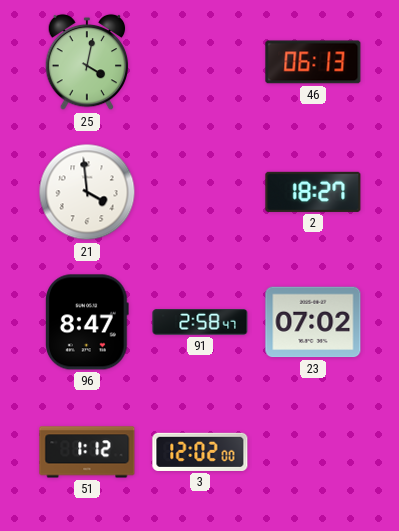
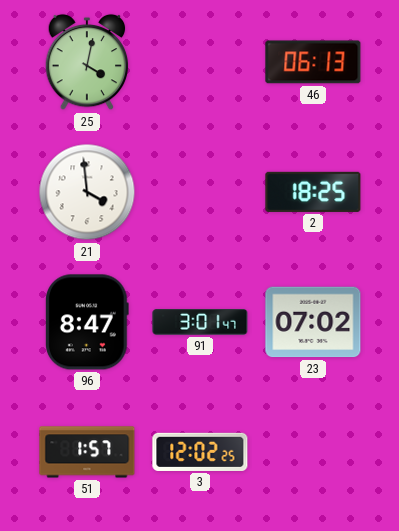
2: 18:27 -> 18:25 (313, 192)
91: 2:58 -> 3:01 (200, 323)
51: 1:12 -> 1:57 (87, 452)
3: 12:02:00 -> 12:02:25 (200, 452)
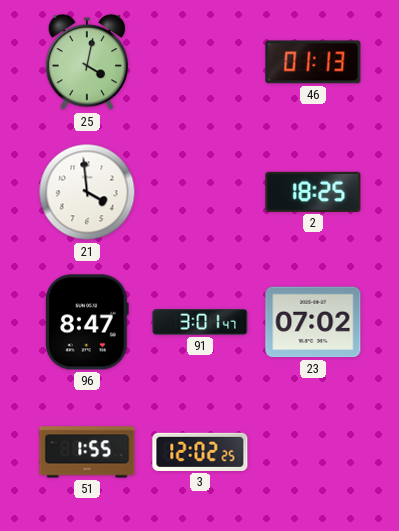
46: 06:13 -> 01:13 (313, 62)
51: 1:57 -> 1:55 (87, 452)
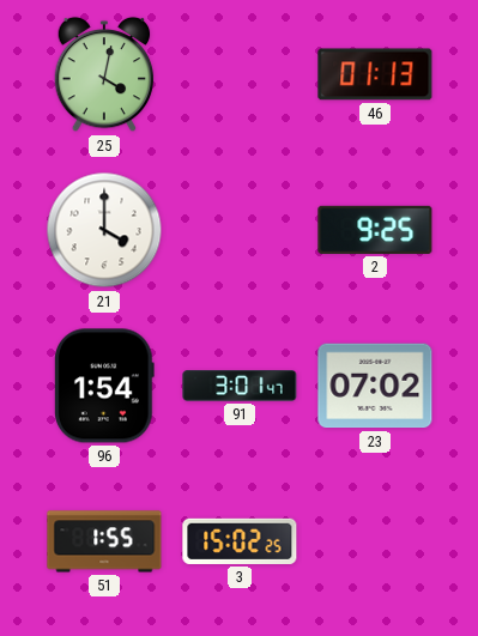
21: 3:59 -> 4:00 (104, 230)
2: 18:25 -> 9:25 (375, 230)
96: 8:47 -> 1:54 (104, 386)
3: 12:02 -> 15:02 (240, 541)
